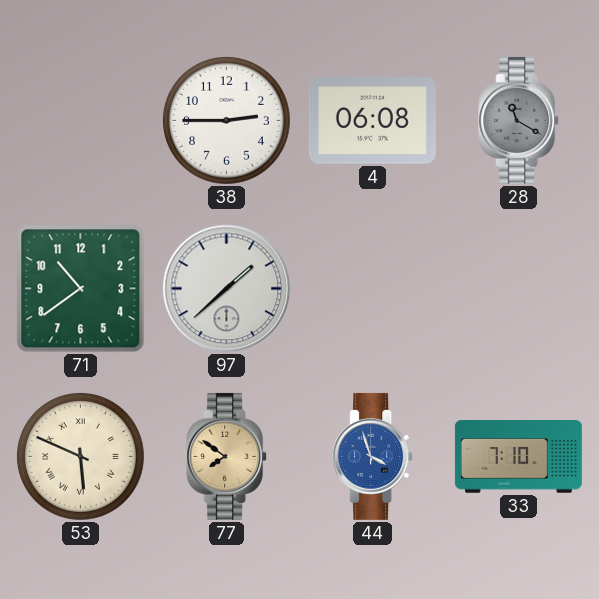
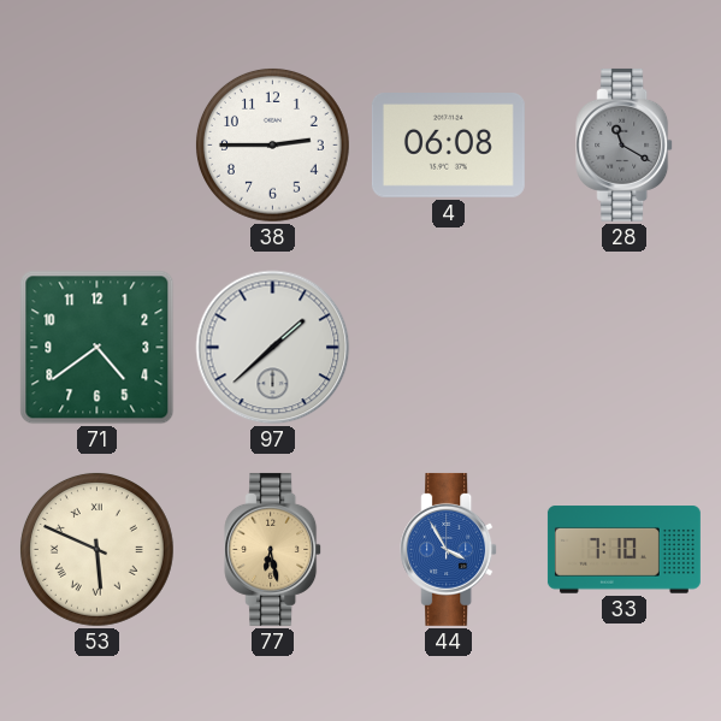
71: 10:39 -> 4:39 (97, 348)
77: 7:51 -> 6:28 (273, 549)
44: 3:57 -> 3:55 (449, 549)
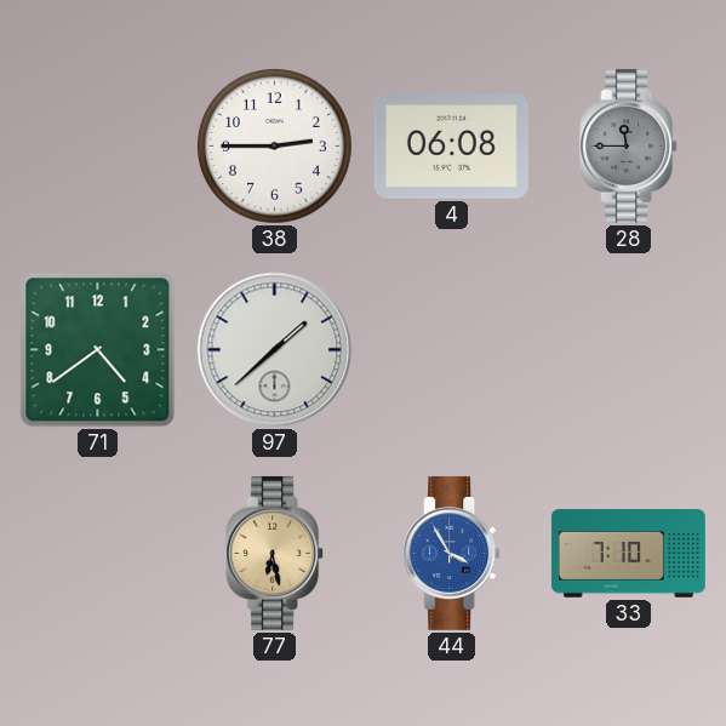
28: 11:20 -> 11:45 (629, 145)
53: 5:49 -> none (96, 549)
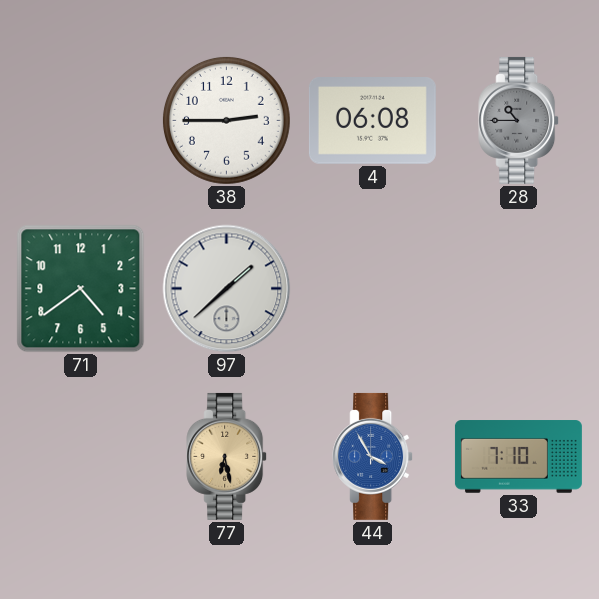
28: 11:45 -> 10:45 (519, 120)
